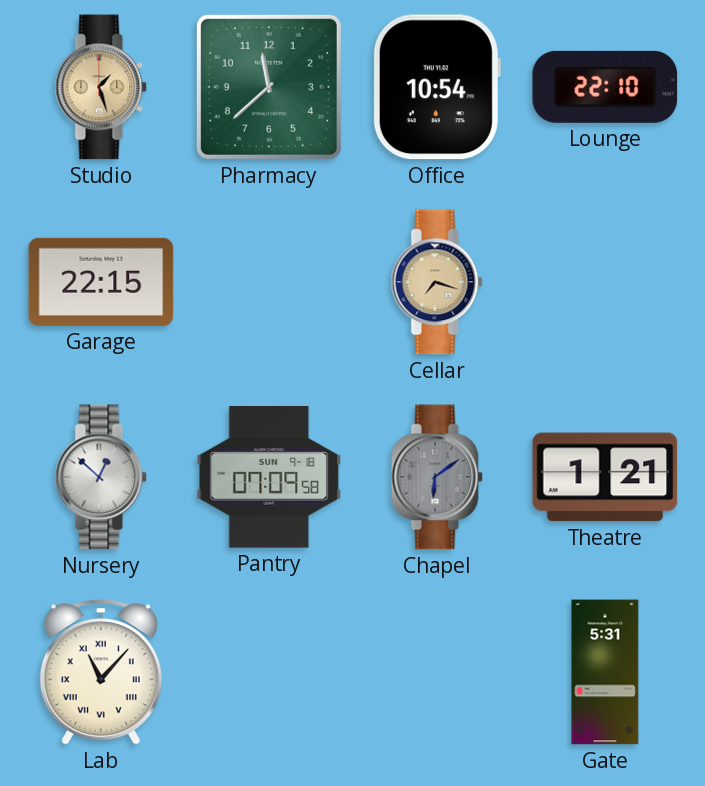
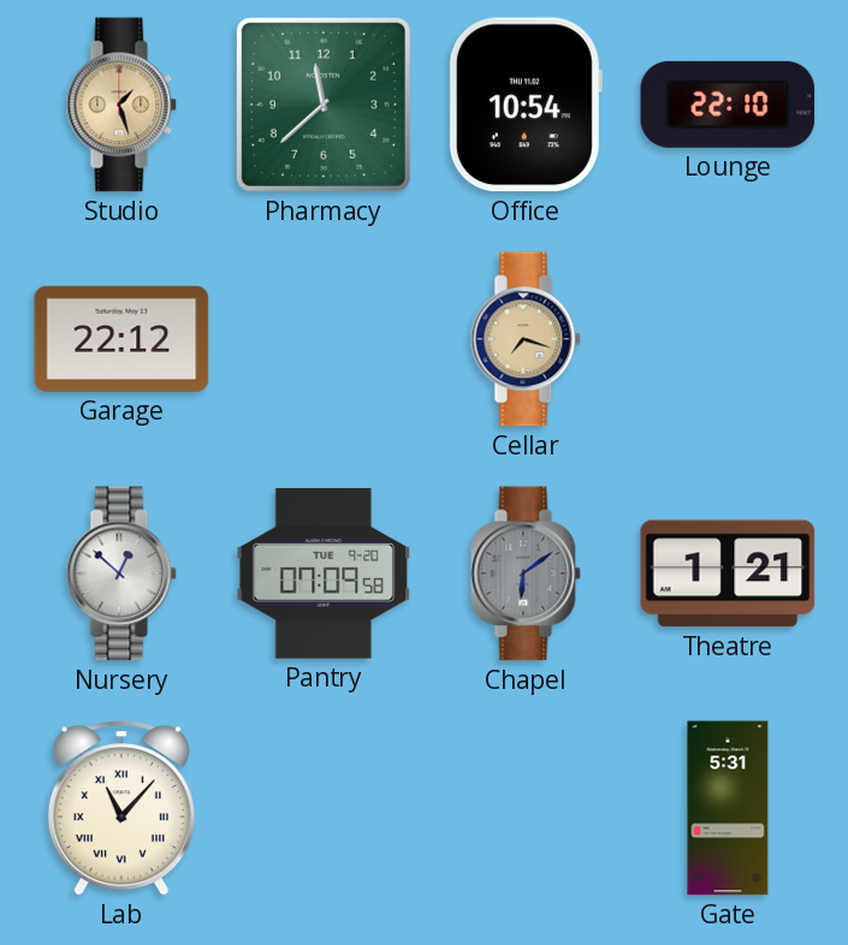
Garage: 22:15 -> 22:12 (121, 339)
Pantry date: SUN 9-18 -> TUE 9-20 (324, 575)
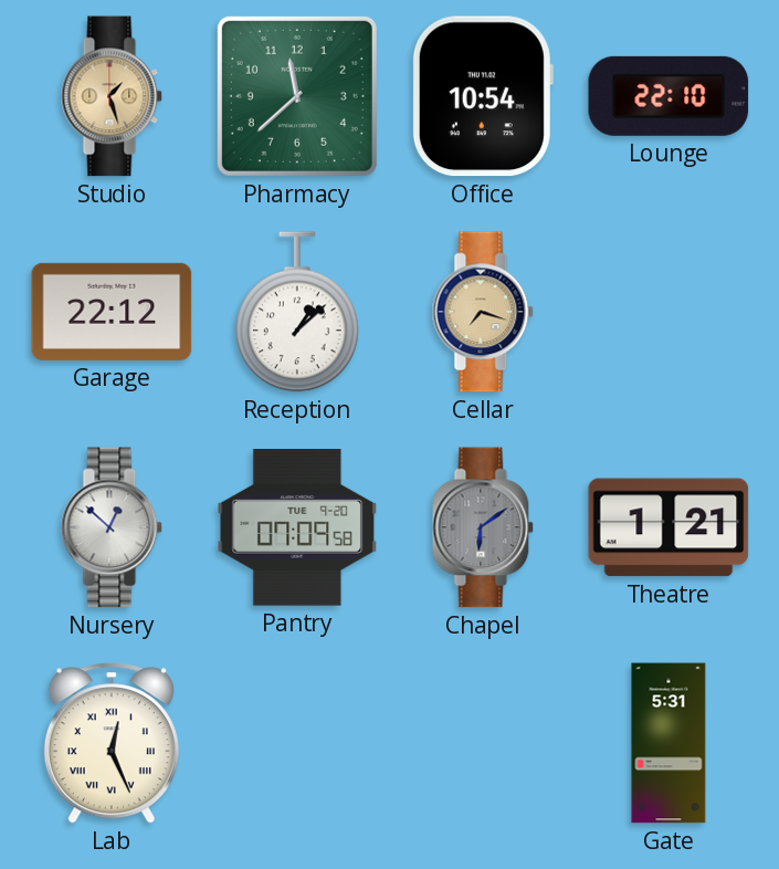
Reception: none -> 1:08 (298, 312)
Lab: 11:07 -> 12:26 (112, 743)
